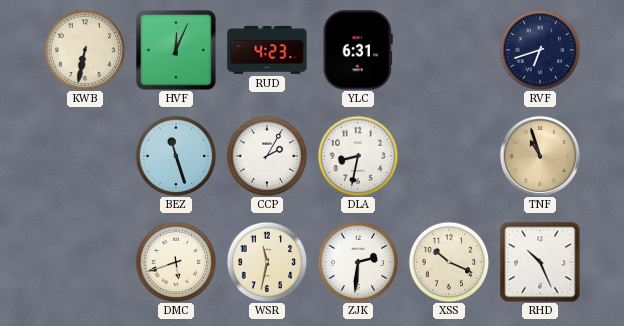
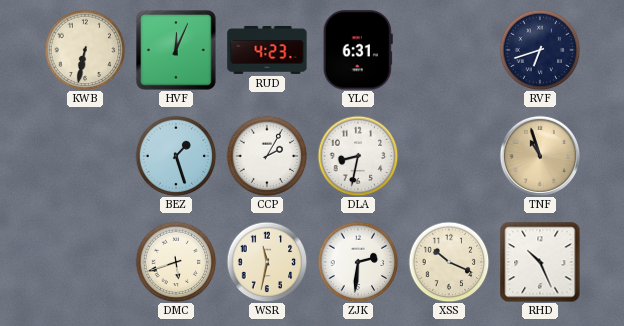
BEZ: 11:27 -> 1:27 (176, 156)
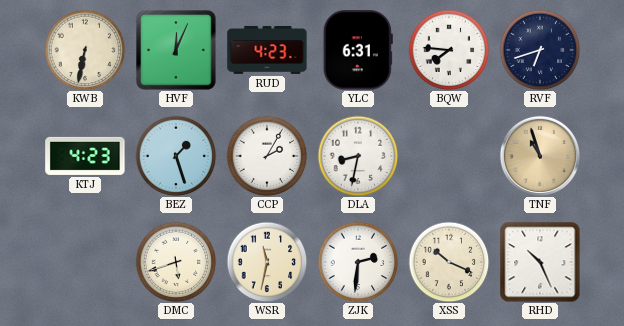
BQW: none -> 7:46 (449, 50)
KTJ: none -> 4:23 (85, 156)
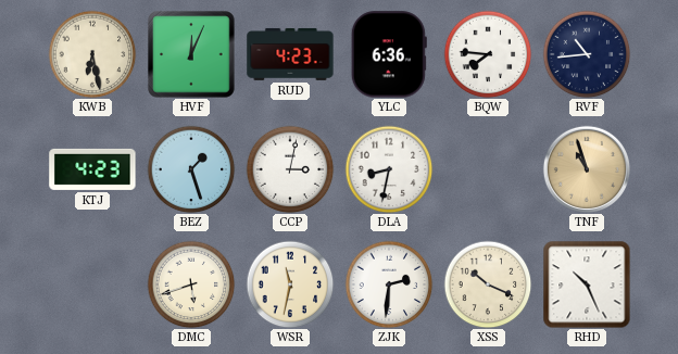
KWB: 6:32 -> 6:28 (92, 54)
YLC: 6:31 -> 6:36 (389, 54)
RVF: 6:42 -> 10:44 (587, 54)
CCP: 2:05 -> 3:02 (290, 169)
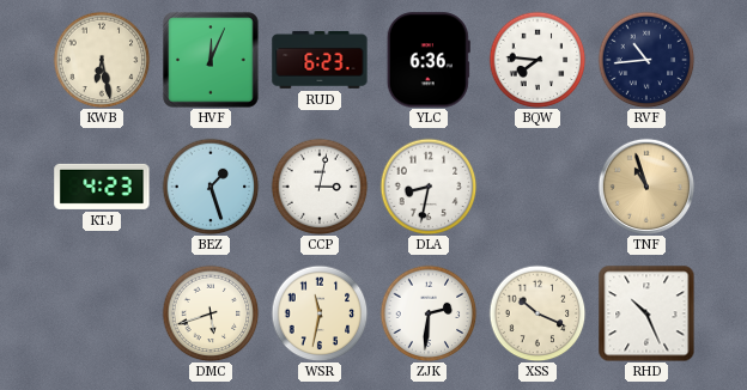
RUD: 4:23 -> 6:23 (320, 60)
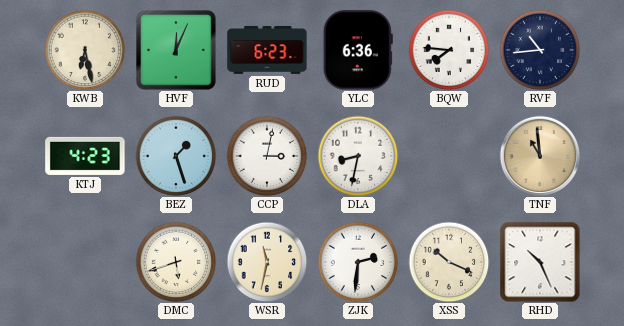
TNF: 10:57 -> 10:59 (539, 155)
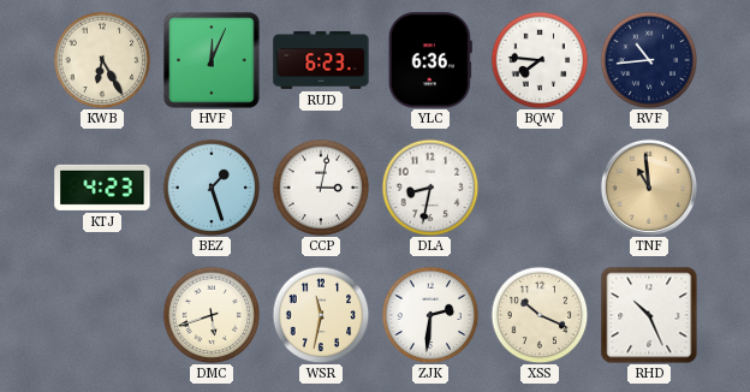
KWB: 6:28 -> 6:25 (102, 60)
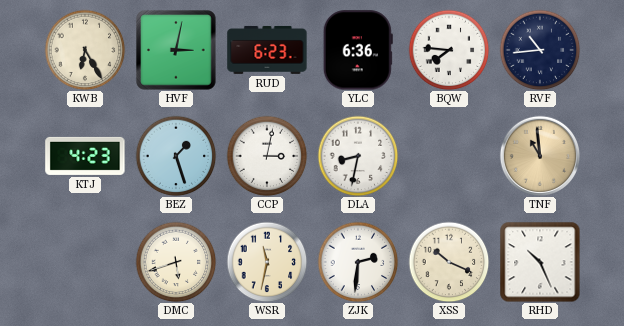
HVF: 12:04 -> 3:02 (176, 50)
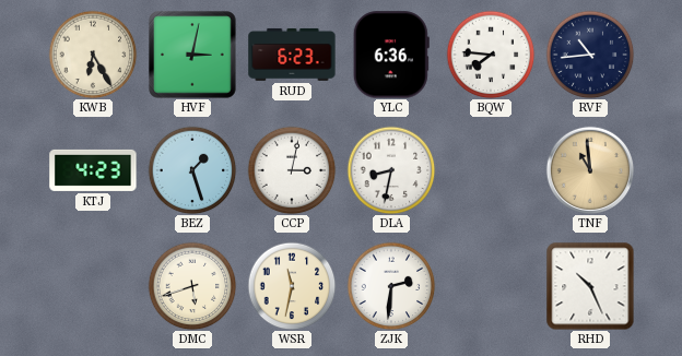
XSS: 10:19 -> none (449, 262)
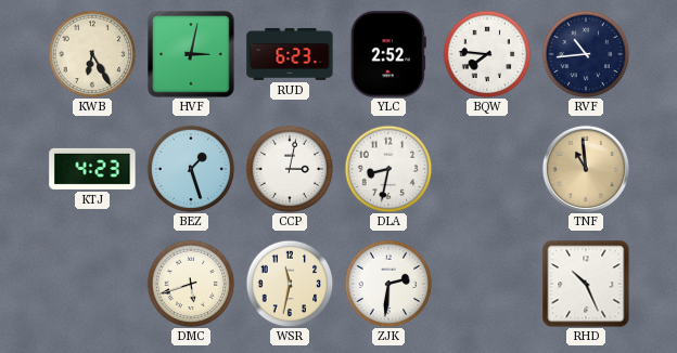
YLC: 6:36 -> 2:52 (388, 54)
